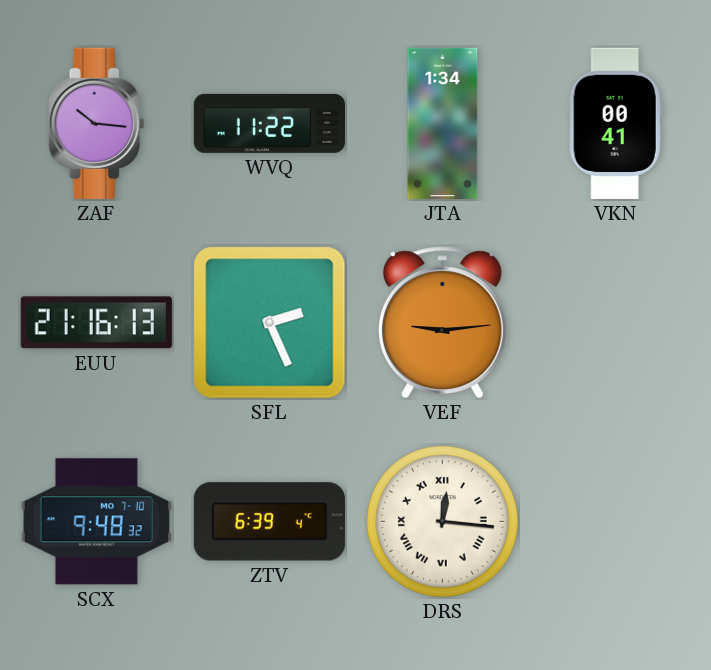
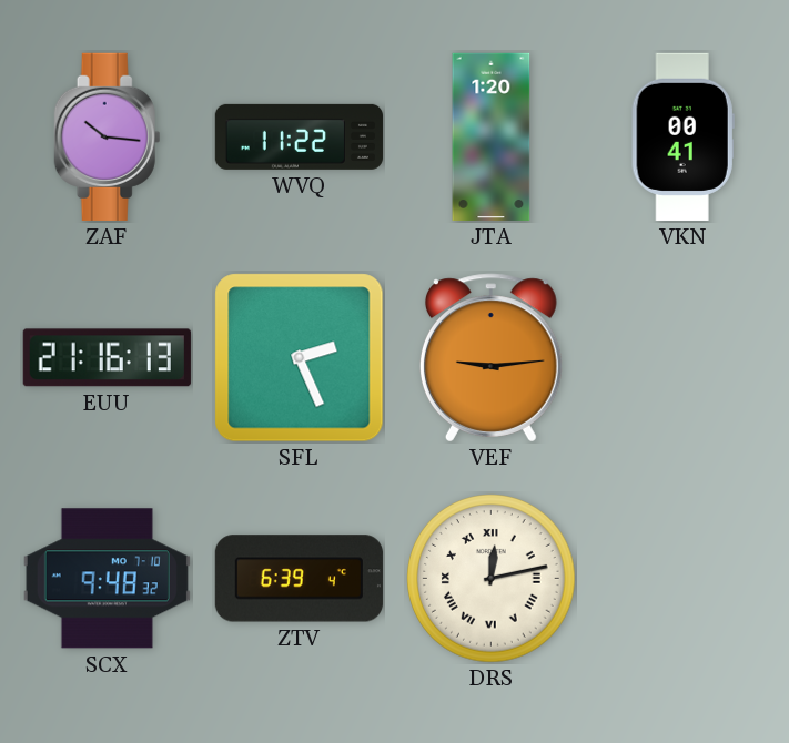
JTA: 1:34 -> 1:20 (492, 136)
DRS: 12:16 -> 12:13 (492, 579)
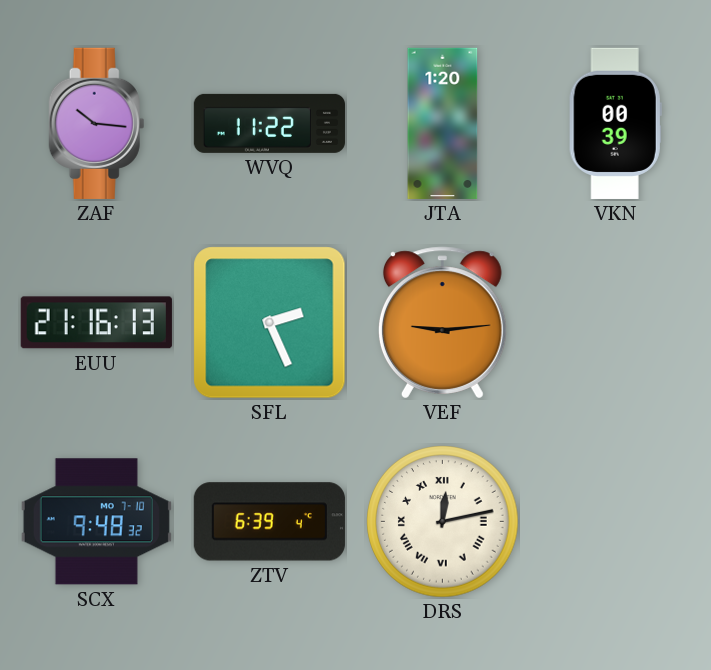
VKN: 00:41 -> 00:39 (615, 123)
